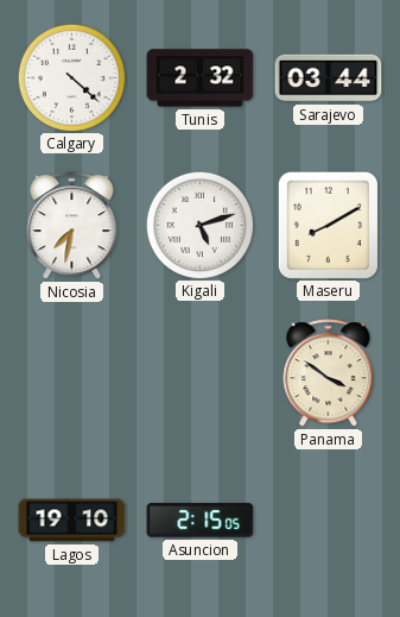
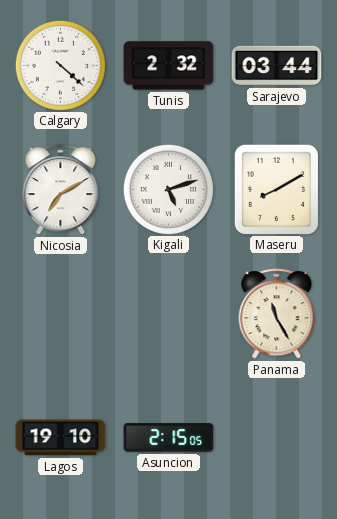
Nicosia: 7:32 -> 7:10 (61, 190)
Panama: 3:51 -> 11:25 (277, 314)
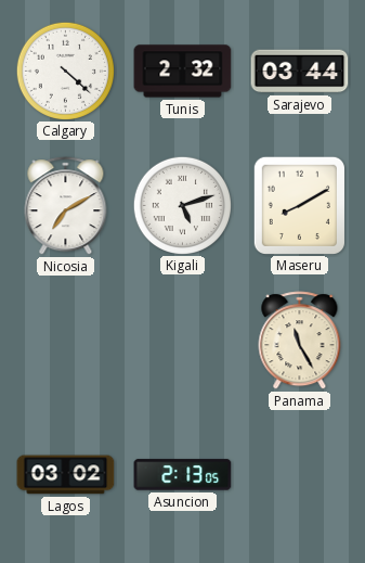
Lagos: 19:10 -> 03:02 (66, 475)
Asuncion: 2:15 -> 2:13 (183, 475)
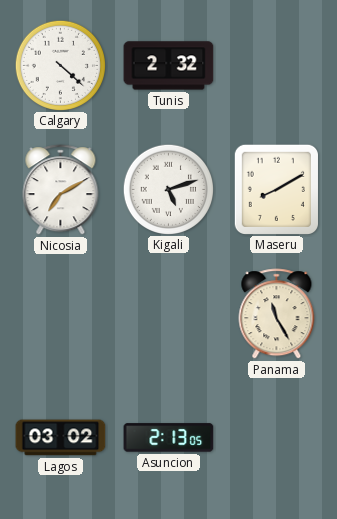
Sarajevo: 03:44 -> none (300, 72)
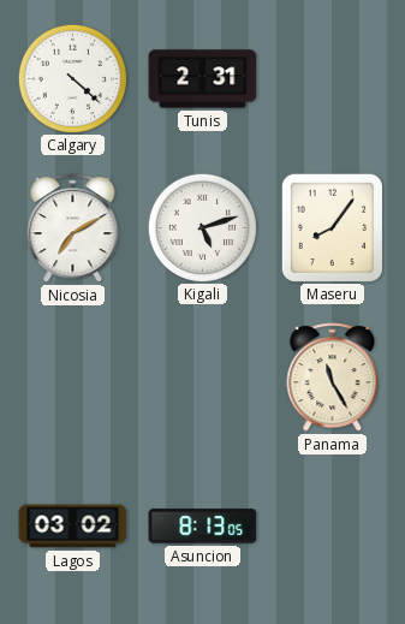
Tunis: 2:32 -> 2:31 (203, 79)
Maseru: 8:10 -> 8:06 (332, 227)
Asuncion: 2:13 -> 8:13 (203, 527)
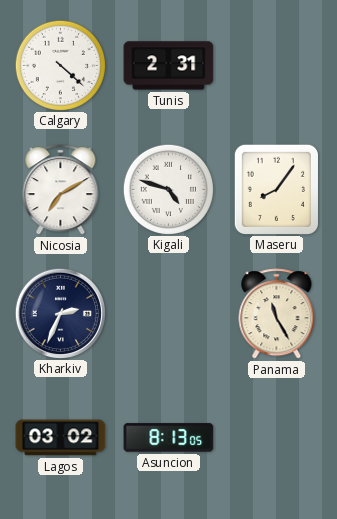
Kigali: 5:12 -> 4:48 (168, 189)
Kharkiv: none -> 2:34 (60, 313)
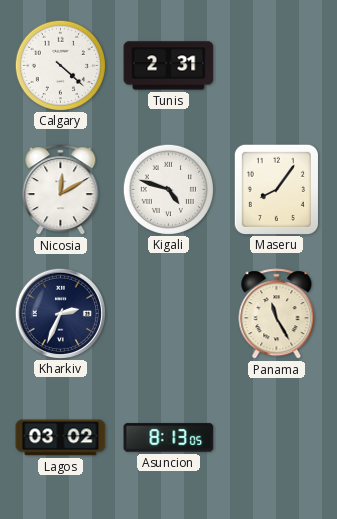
Nicosia: 7:10 -> 12:10 (61, 190)
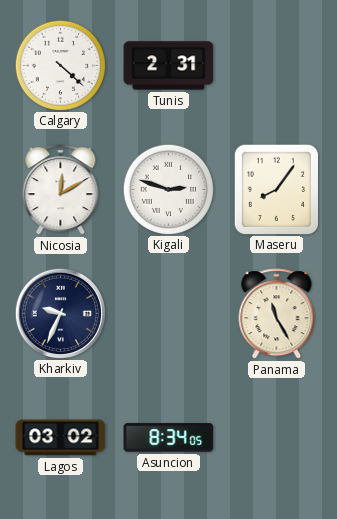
Kigali: 4:48 -> 2:48 (168, 189)
Kharkiv: 2:34 -> 9:34 (60, 313)
Asuncion: 8:13 -> 8:34 (169, 438)
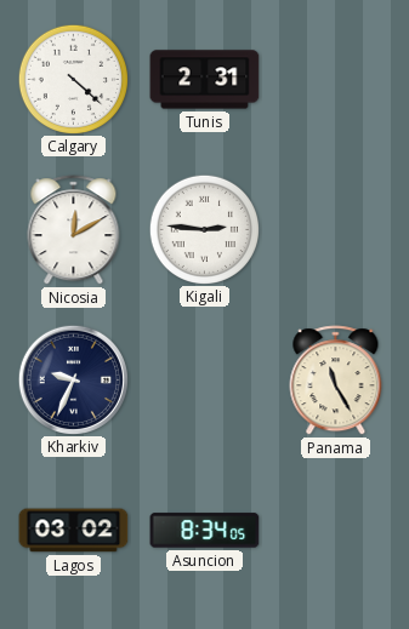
Kigali: 2:48 -> 2:46 (204, 229)
Maseru: 8:06 -> none (276, 189)
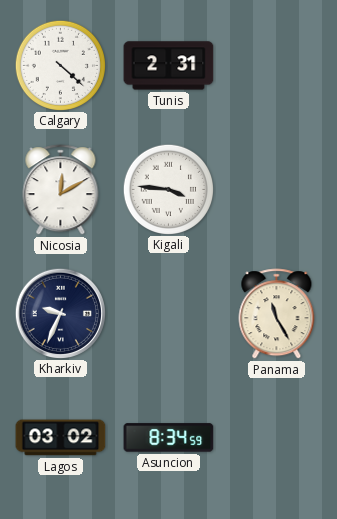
Kigali: 2:46 -> 3:46 (168, 189)
Asuncion: 8:34:05 -> 8:34:59 (169, 438)
